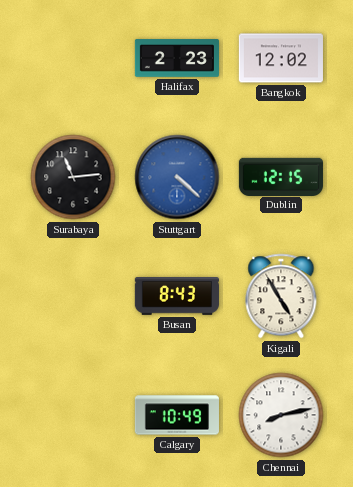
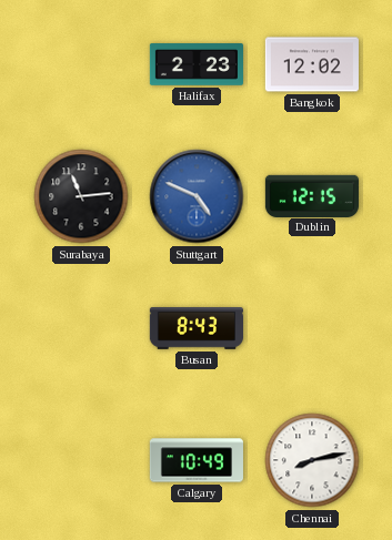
Stuttgart: 4:22 -> 4:49 (197, 196)
Kigali: 4:55 -> none (281, 296)
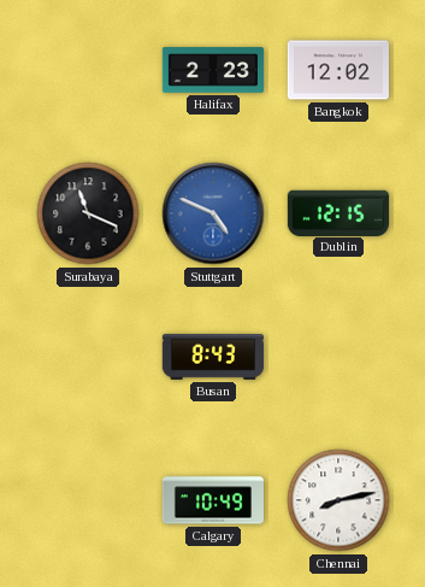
Surabaya: 11:14 -> 11:19 (88, 213)
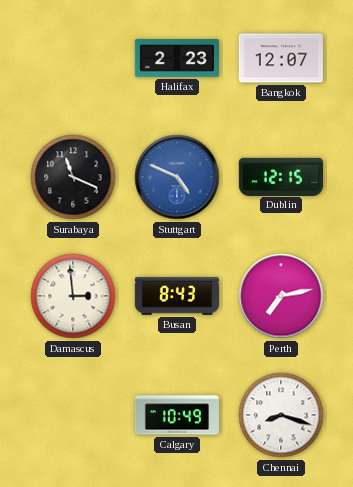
Bangkok: 12:02 -> 12:07 (281, 58)
Damascus: none -> 2:59 (73, 296)
Perth: none -> 7:13 (281, 296)
Chennai: 8:13 -> 8:18 (281, 415)
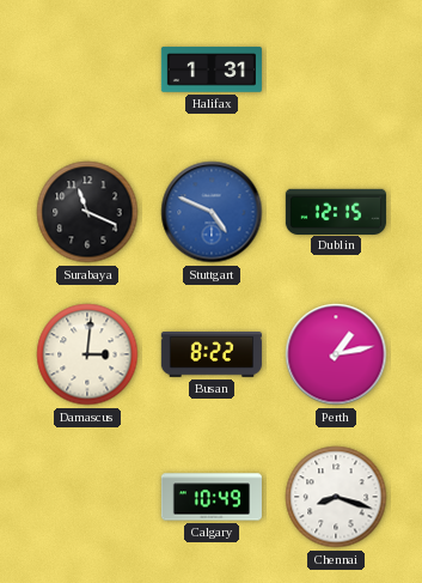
Halifax: 2:23 -> 1:31 (212, 69)
Bangkok: 12:07 -> none (281, 58)
Damascus: 2:59 -> 3:01 (87, 354)
Busan: 8:43 -> 8:22 (212, 356)
Perth: 7:13 -> 1:13 (336, 354)
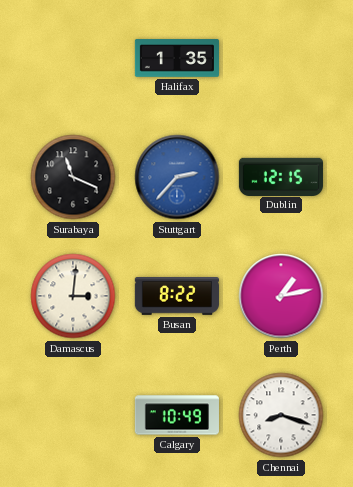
Halifax: 1:31 -> 1:35 (177, 58)
Stuttgart: 4:49 -> 2:37 (177, 177)
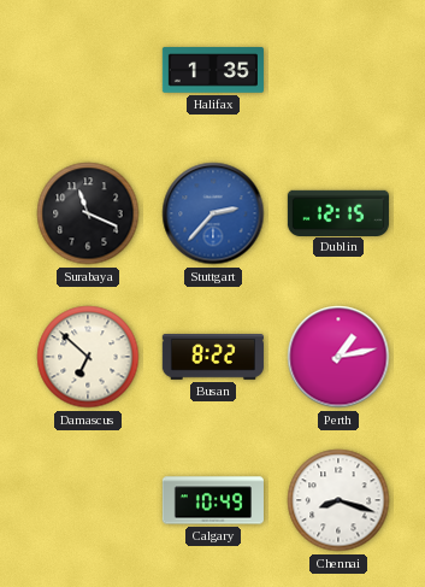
Damascus: 3:01 -> 6:52 (88, 357)
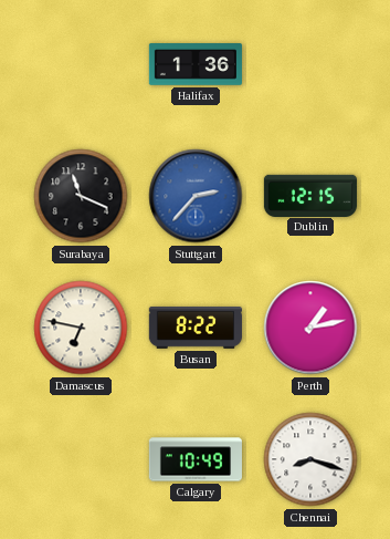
Halifax: 1:35 -> 1:36 (196, 64)
Damascus: 6:52 -> 6:47 (81, 328)
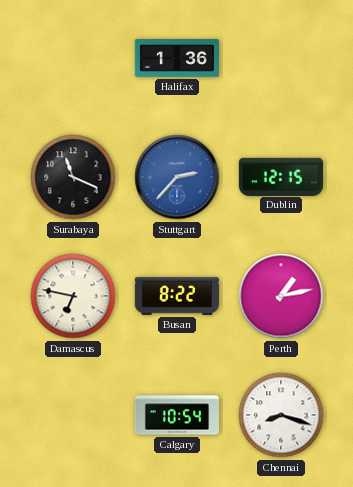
Calgary: 10:49 -> 10:54 (177, 415)
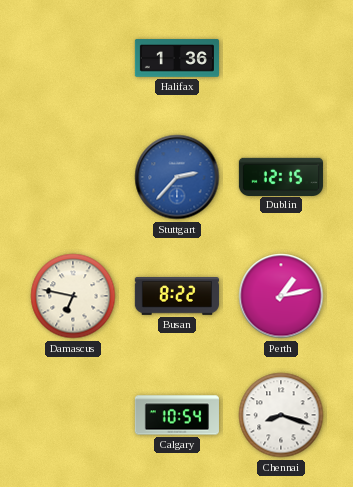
Surabaya: 11:19 -> none (73, 177)
